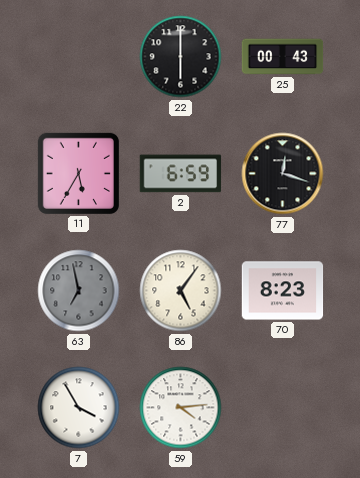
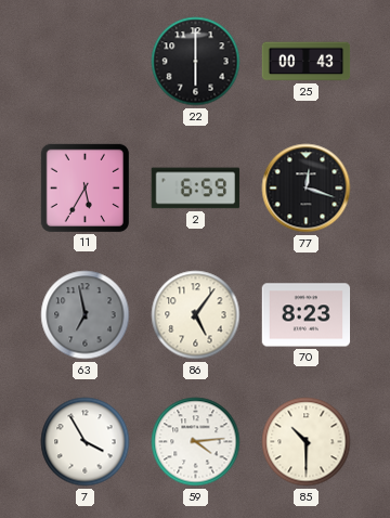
85: none -> 10:30 (307, 442)
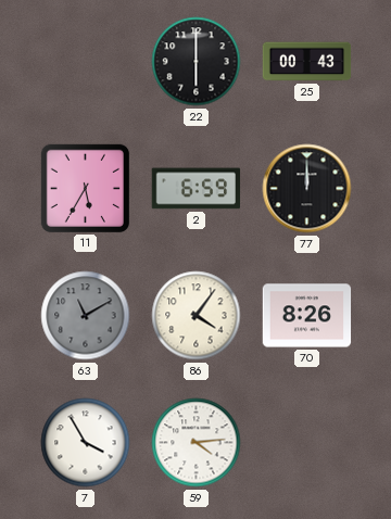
77: 12:18 -> 12:00 (307, 189)
63: 6:58 -> 11:10 (86, 316)
86: 5:06 -> 4:06 (197, 316)
70: 8:23 -> 8:26 (307, 316)
85: 10:30 -> none (307, 442)
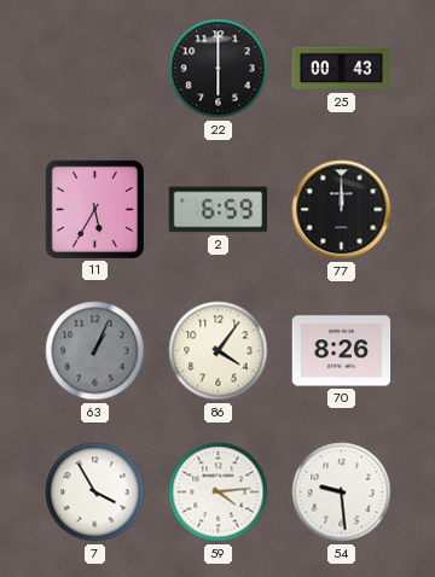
63: 11:10 -> 1:04 (95, 351)
54: none -> 9:29 (342, 493)
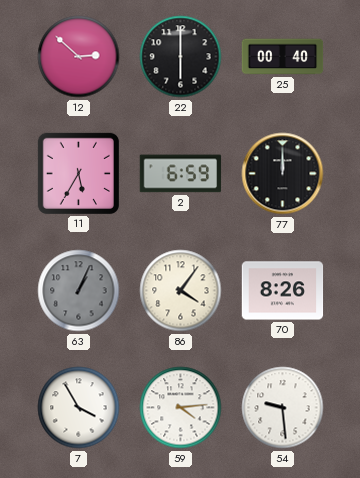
12: none -> 2:52 (79, 57)
25: 00:43 -> 00:40 (283, 57)
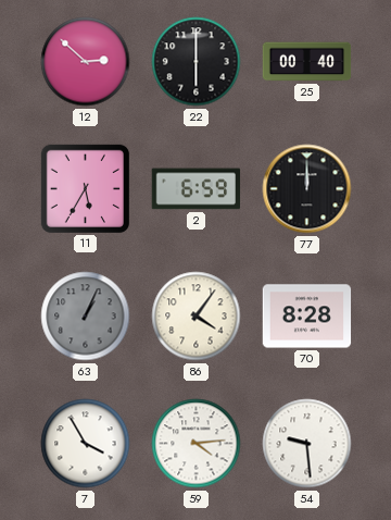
70: 8:26 -> 8:28 (307, 317)
